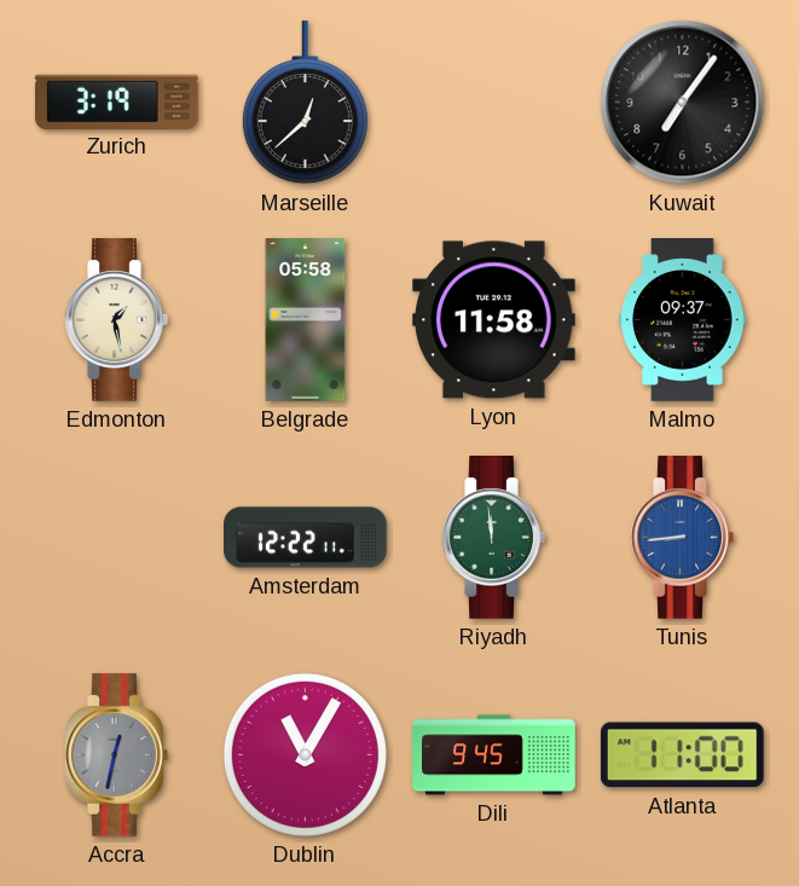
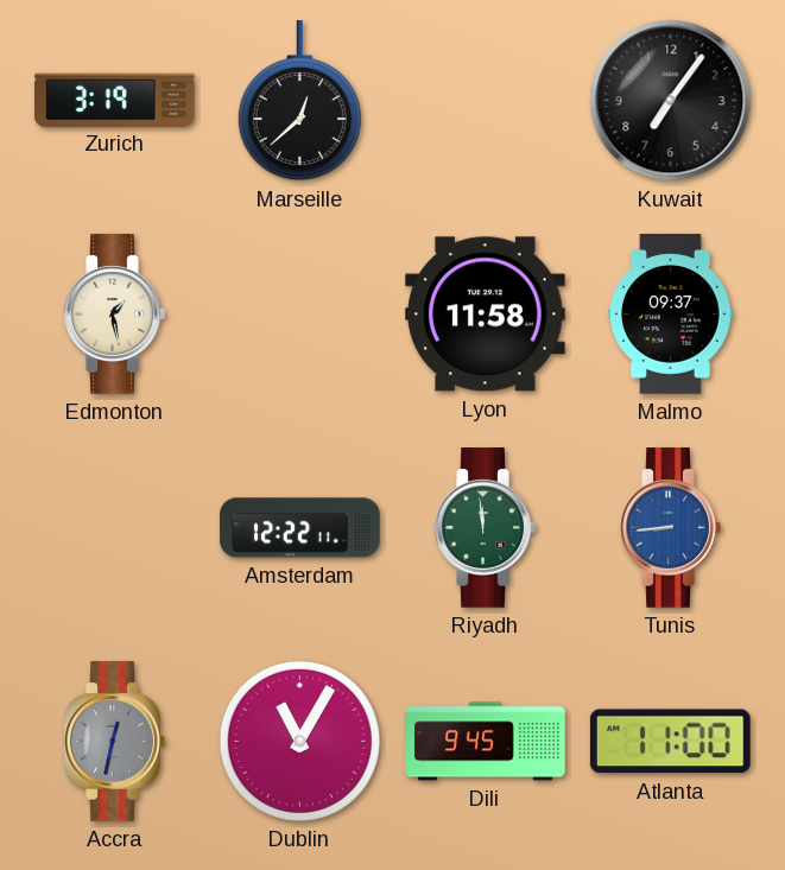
Belgrade: 05:58 -> none (306, 320)
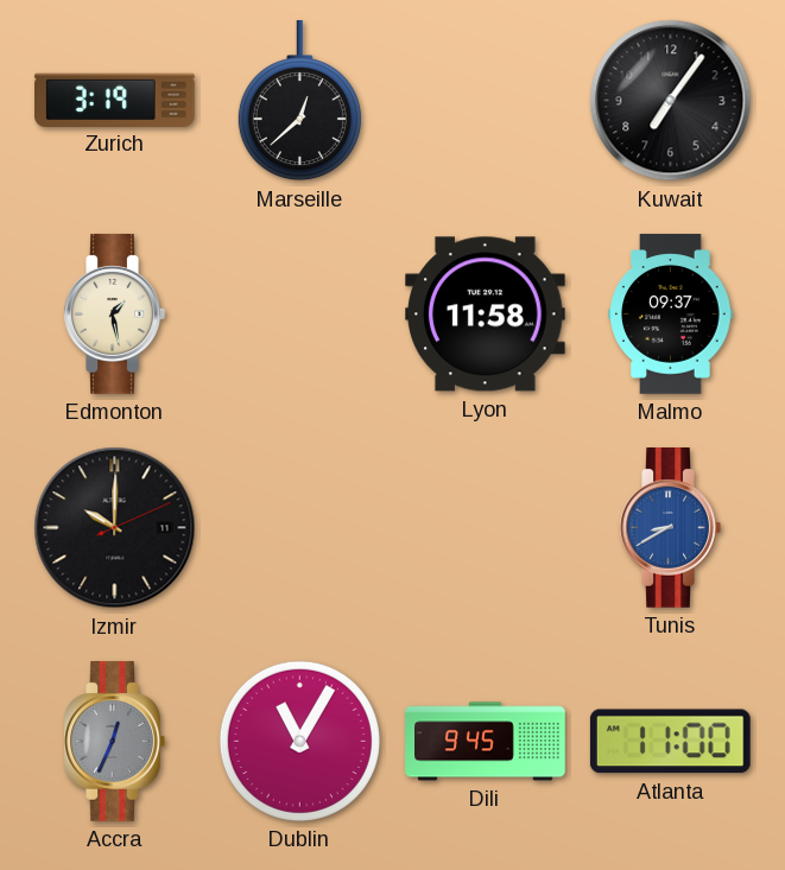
Izmir: none -> 10:00 (115, 528)
Amsterdam: 12:22 -> none (300, 528)
Riyadh: 11:59 -> none (485, 528)
Tunis: 8:44 -> 8:40 (670, 528)
Accra: 12:32 -> 12:34 (114, 742)
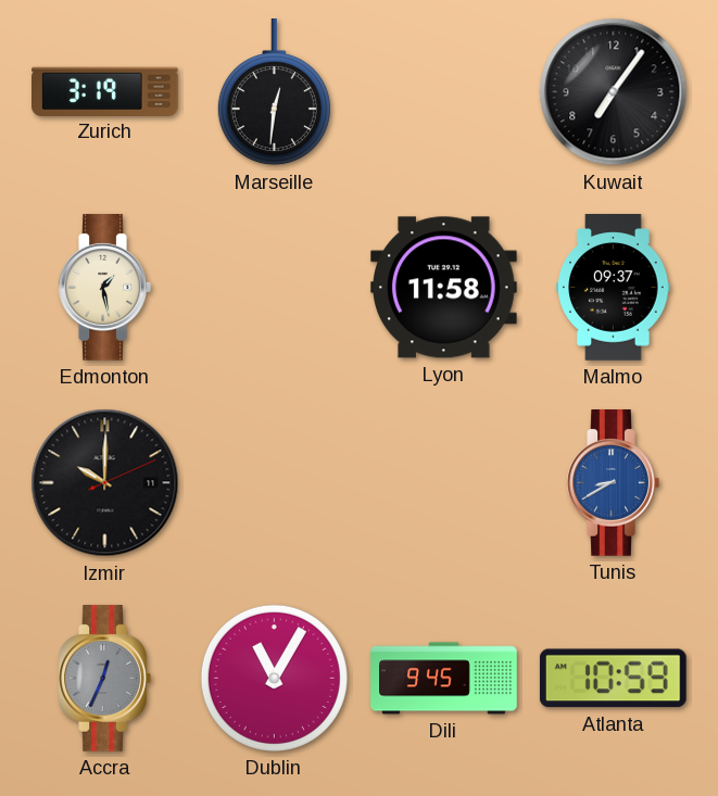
Marseille: 12:38 -> 12:31 (274, 93)
Atlanta: 11:00 -> 10:59 (613, 679)
